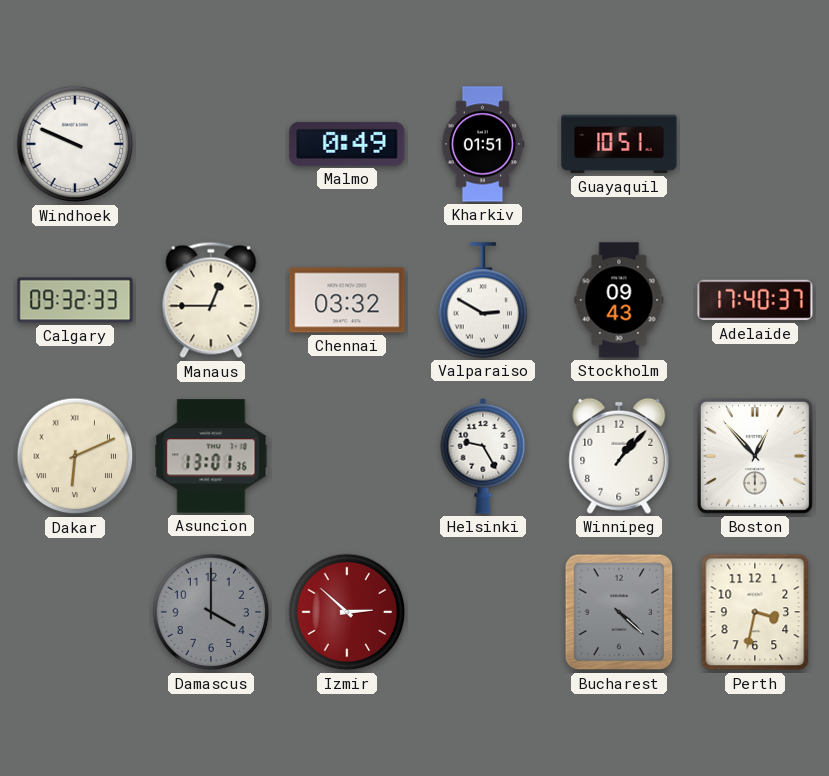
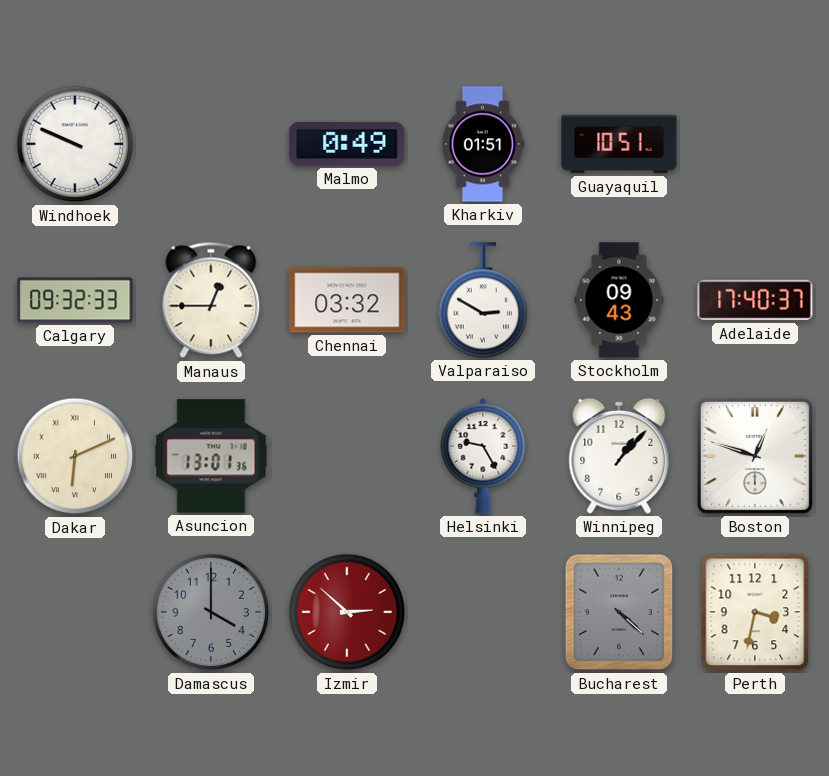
Boston: 12:53 -> 12:48 (755, 456)
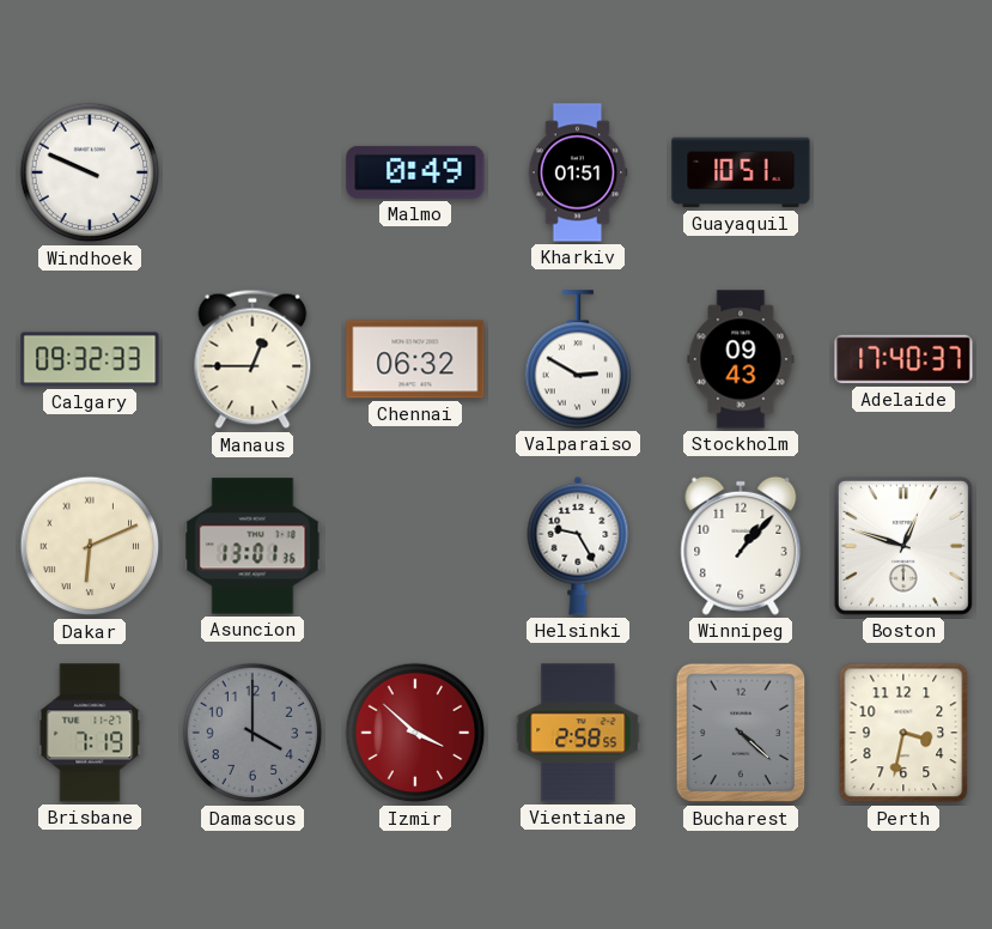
Chennai: 03:32 -> 06:32 (415, 359)
Brisbane: none -> 7:19 (90, 733)
Izmir: 2:52 -> 3:52 (415, 733)
Vientiane: none -> 2:58 (578, 733)
